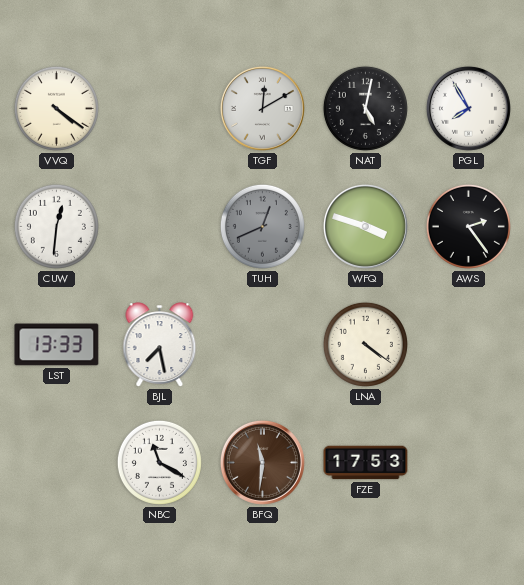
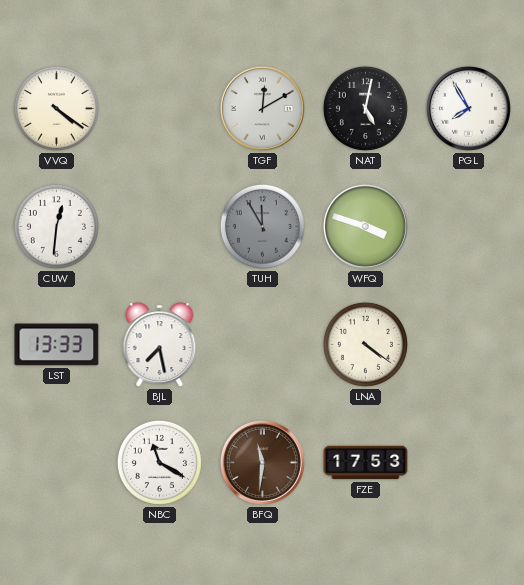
TUH: 12:41 -> 11:55 (262, 226)
AWS: 2:24 -> none (468, 226)
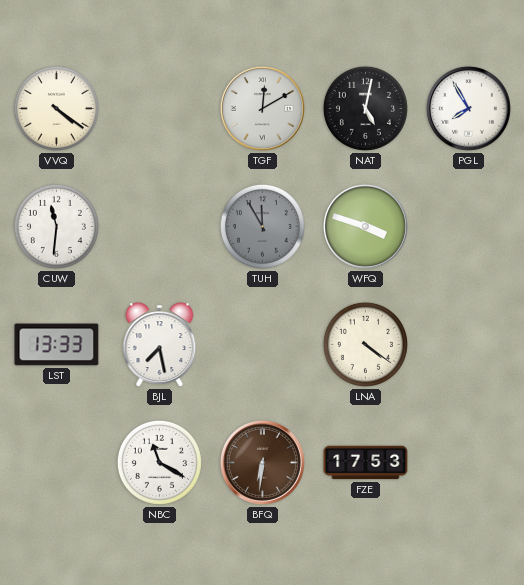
CUW: 12:31 -> 11:31 (56, 226)
BFQ: 11:31 -> 6:31 (262, 462)
